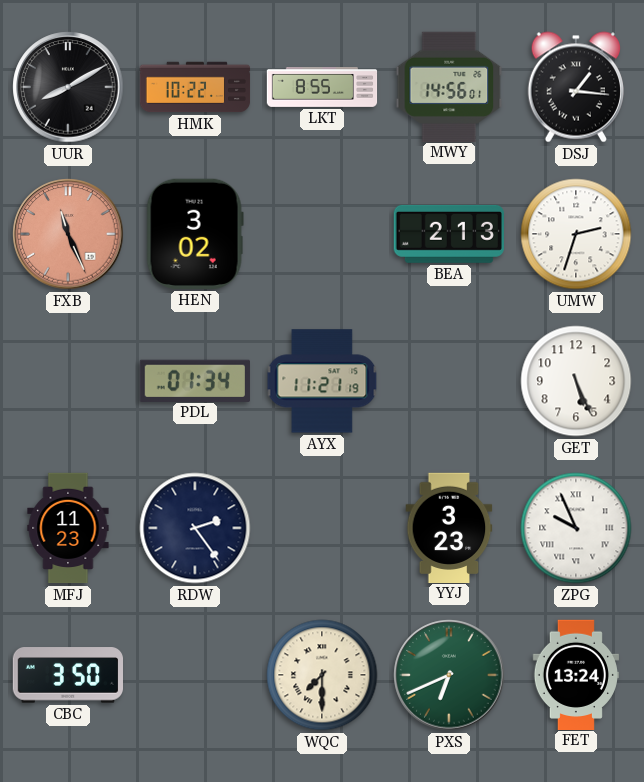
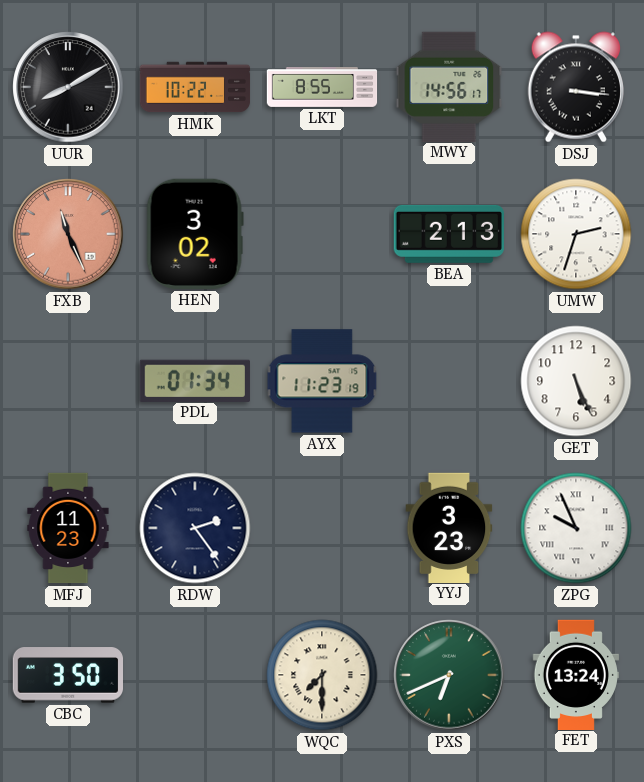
MWY: 14:56:01 -> 14:56:17 (449, 86)
DSJ: 1:16 -> 3:16 (576, 87)
AYX: 11:21 -> 11:23 (322, 381)
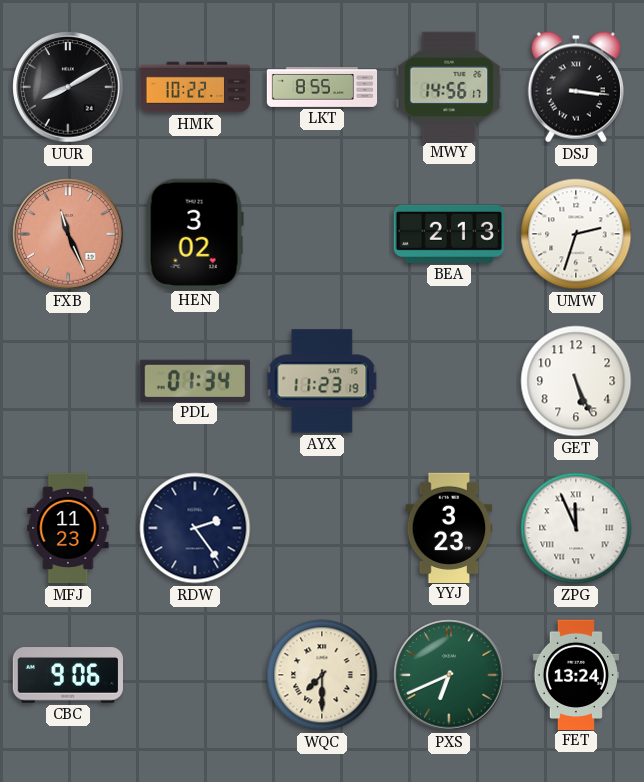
ZPG: 9:56 -> 11:56 (576, 528)
CBC: 3:50 -> 9:06 (67, 675)
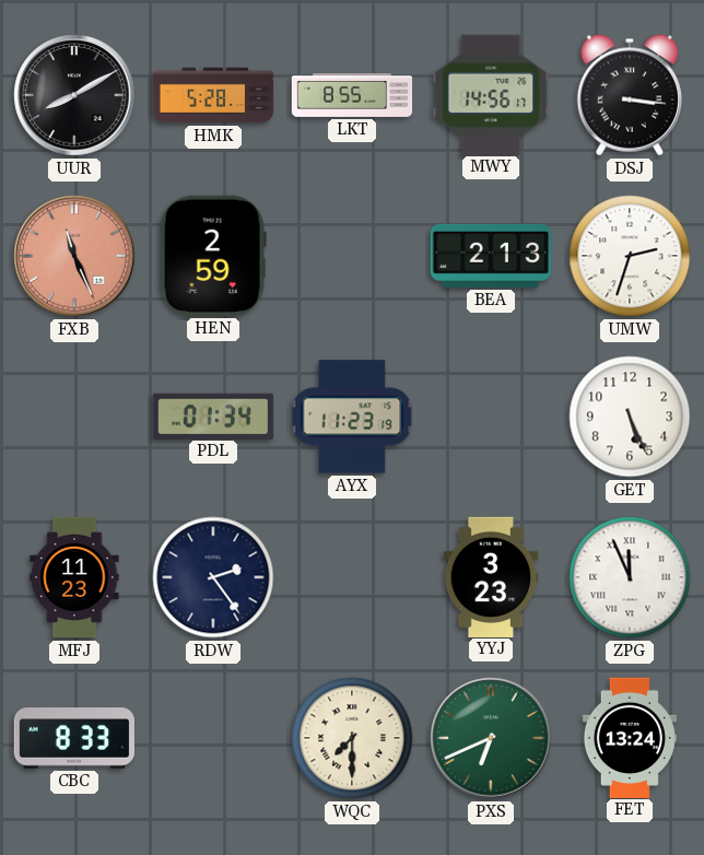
HMK: 10:22 -> 5:28 (213, 95)
HEN: 3:02 -> 2:59 (213, 256)
CBC: 9:06 -> 8:33 (73, 738)
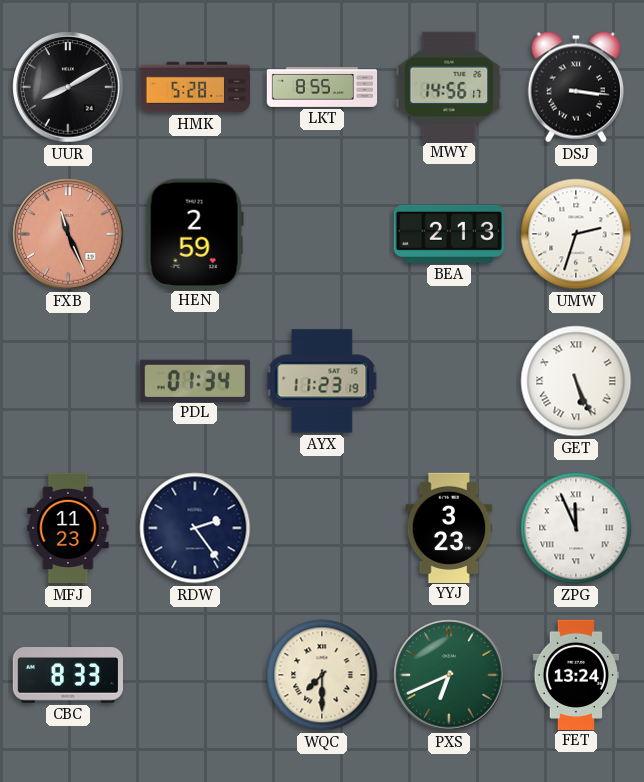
GET numerals: Arabic -> Roman (576, 381)
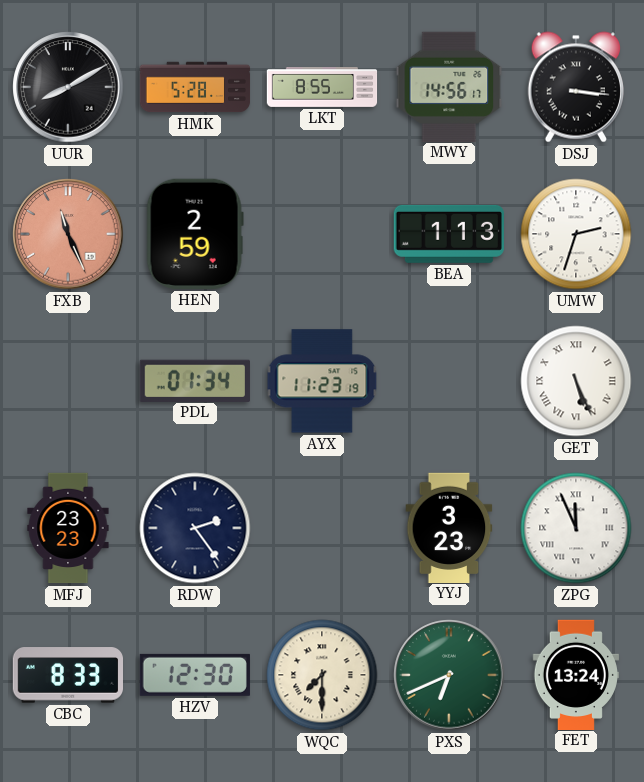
BEA: 2:13 -> 1:13 (449, 234)
MFJ: 11:23 -> 23:23 (68, 528)
HZV: none -> 12:30 (195, 675)
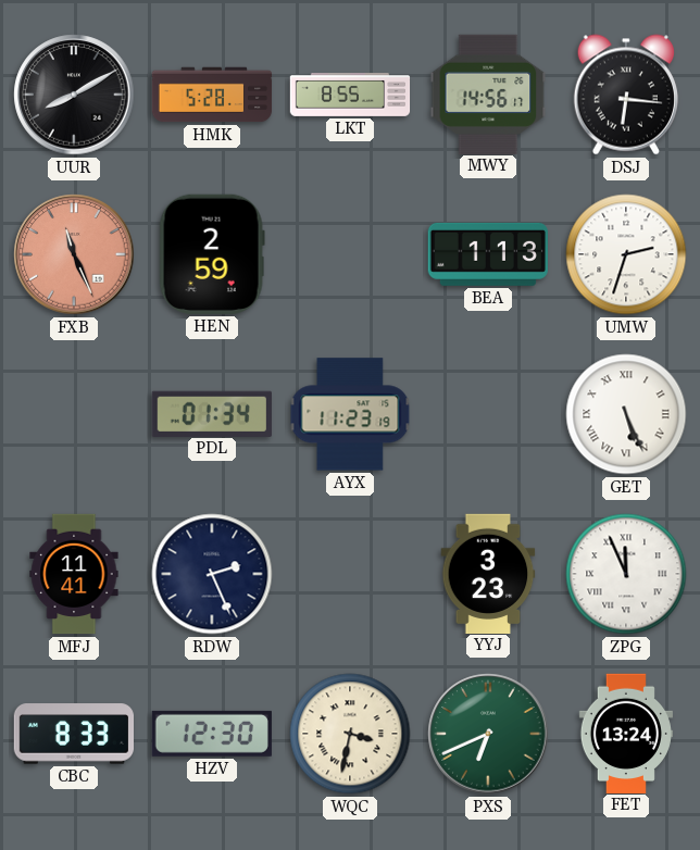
DSJ: 3:16 -> 6:16 (626, 95)
MFJ: 23:23 -> 11:41 (74, 574)
RDW: 2:24 -> 2:26 (212, 574)
WQC: 7:30 -> 3:32 (350, 734)
